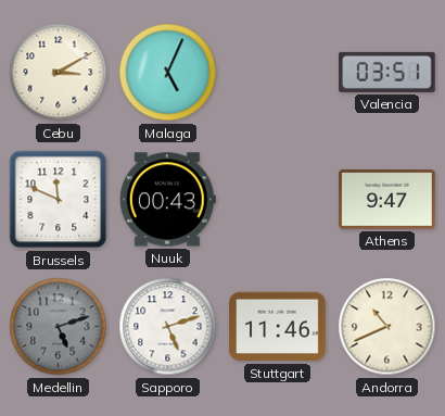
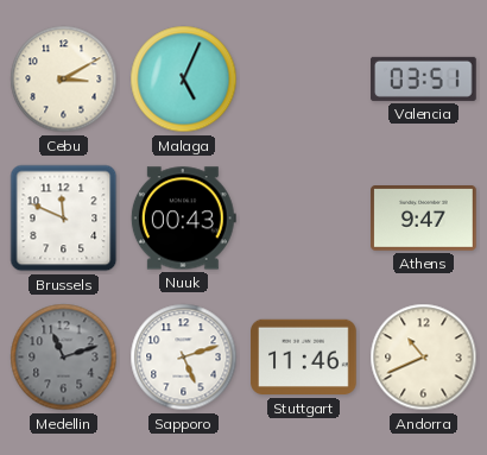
Medellin: 5:12 -> 11:12 (64, 358)
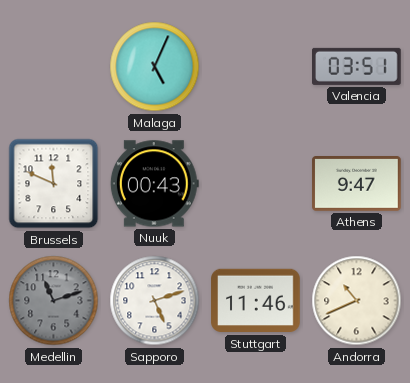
Cebu: 3:10 -> none (64, 80)
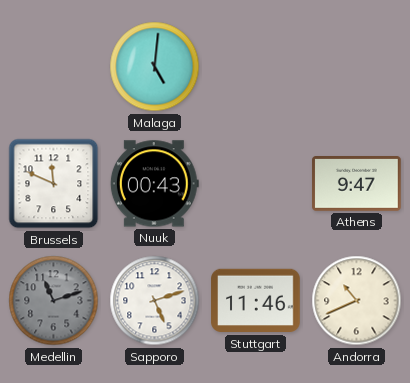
Malaga: 5:04 -> 5:01 (155, 67)
Valencia: 03:51 -> none (357, 66)
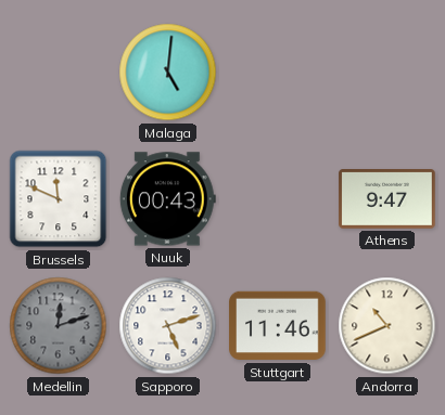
Medellin: 11:12 -> 12:12 (59, 326)
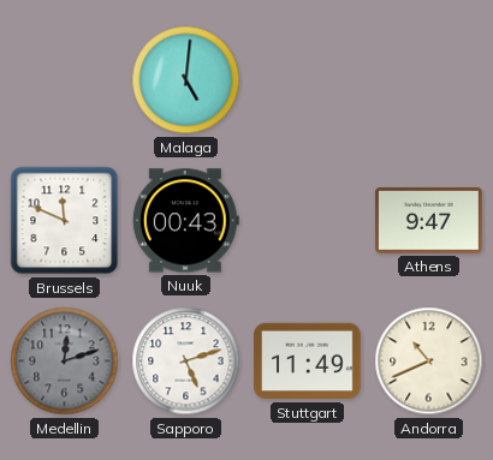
Stuttgart: 11:46 -> 11:49 (308, 362)
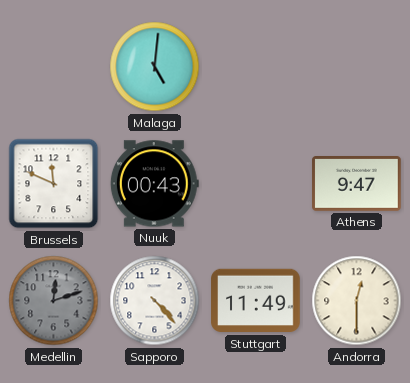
Sapporo: 5:12 -> 4:23 (155, 301)
Andorra: 10:41 -> 12:30 (357, 301)
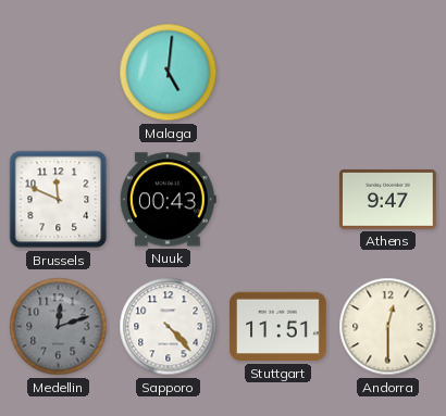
Stuttgart: 11:49 -> 11:51 (278, 327)
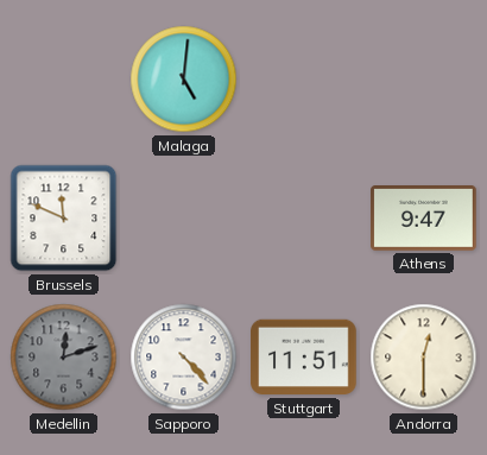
Nuuk: 00:43 -> none (168, 200)
